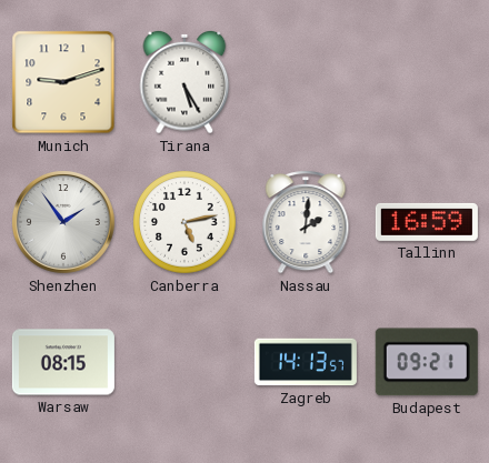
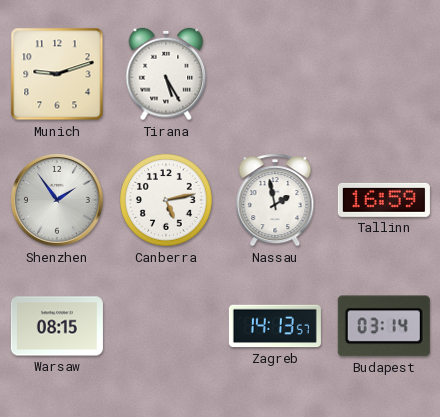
Nassau: 2:01 -> 1:58 (275, 200)
Budapest: 09:21 -> 03:14 (384, 326)
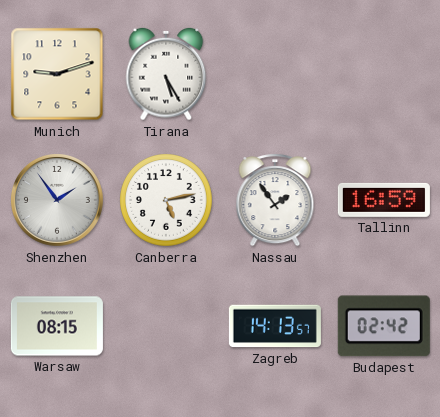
Nassau: 1:58 -> 1:54 (275, 200)
Budapest: 03:14 -> 02:42 (384, 326)
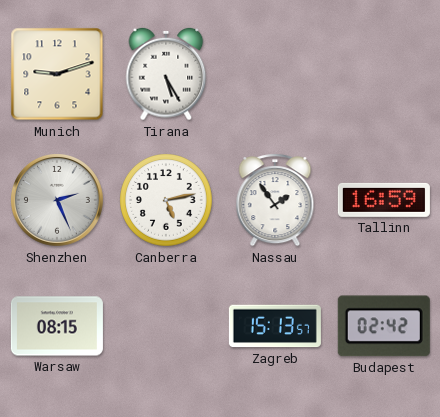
Shenzhen: 1:54 -> 2:26 (58, 201)
Zagreb: 14:13 -> 15:13 (275, 326)
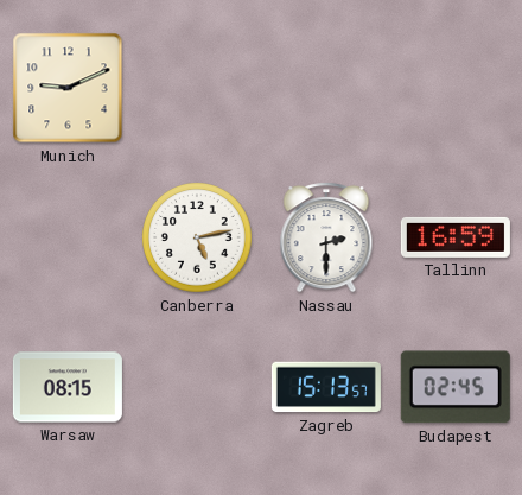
Munich: 9:12 -> 9:11 (68, 88)
Tirana: 5:25 -> none (166, 74)
Shenzhen: 2:26 -> none (58, 201)
Nassau: 1:54 -> 2:30 (326, 237)
Budapest: 02:42 -> 02:45 (456, 387)
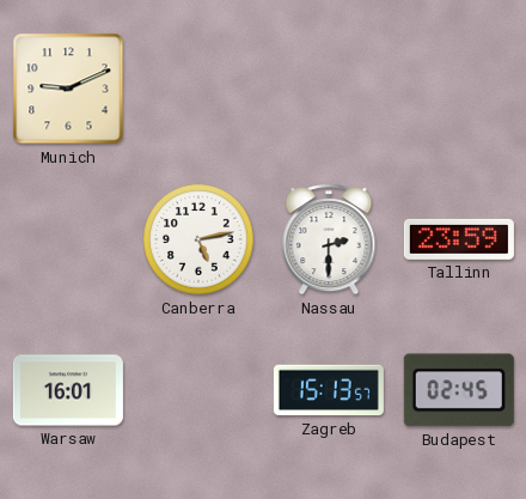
Tallinn: 16:59 -> 23:59 (459, 239)
Warsaw: 08:15 -> 16:01 (68, 390)
